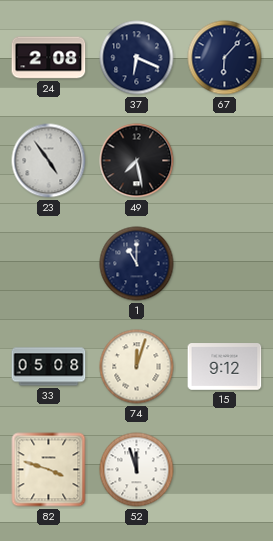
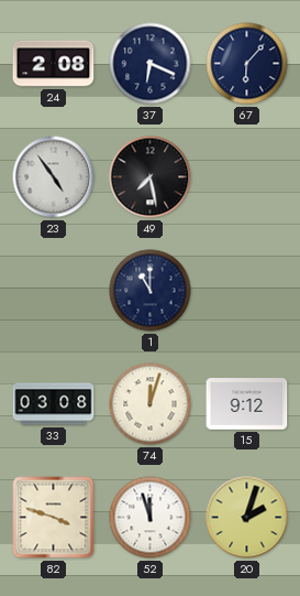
33: 05:08 -> 03:08 (54, 404)
20: none -> 2:03 (247, 518)
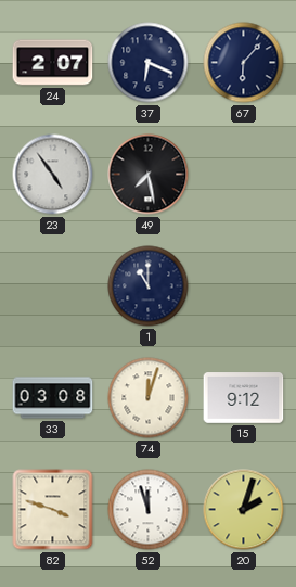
24: 2:08 -> 2:07 (53, 63)
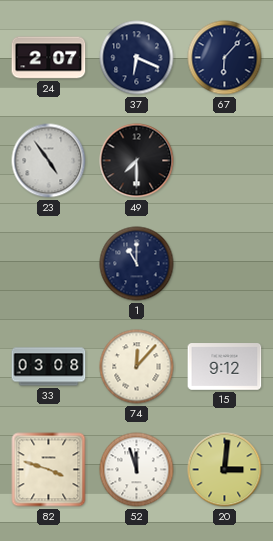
49: 7:28 -> 7:30 (137, 161)
74: 12:03 -> 12:07 (137, 367)
20: 2:03 -> 3:01 (225, 470)
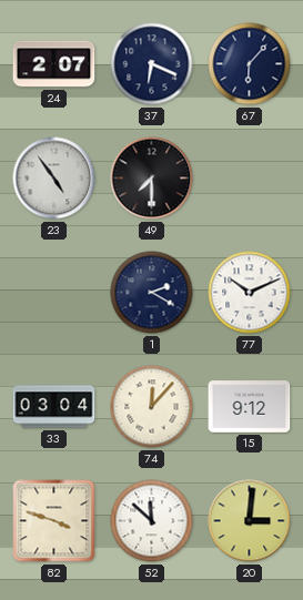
1: 11:00 -> 2:20 (152, 293)
77: none -> 10:11 (250, 293)
33: 03:08 -> 03:04 (54, 407)
52: 11:57 -> 11:52 (152, 521)
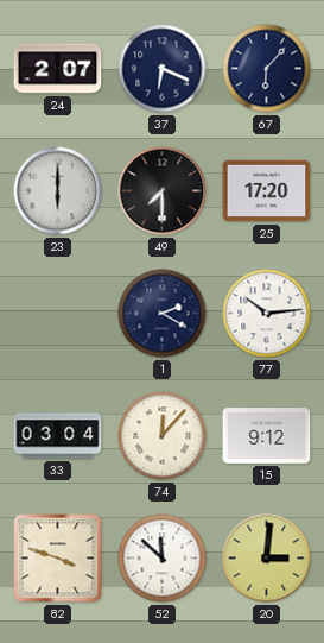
23: 4:54 -> 6:00 (58, 191)
25: none -> 17:20 (267, 191)
77: 10:11 -> 10:14 (267, 314)
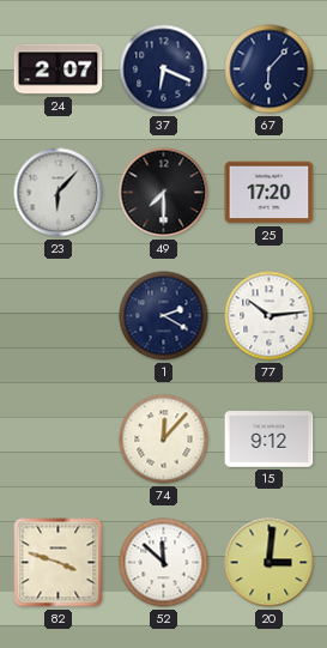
23: 6:00 -> 6:07 (59, 193)
33: 03:04 -> none (58, 436)
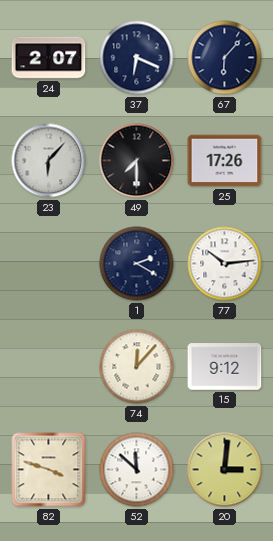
25: 17:20 -> 17:26 (225, 161)
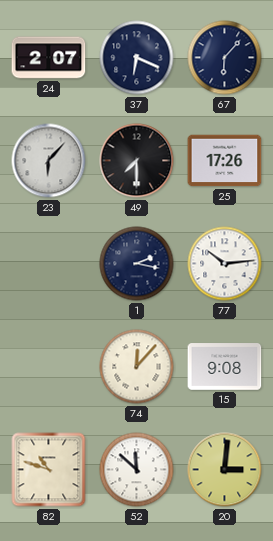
1: 2:20 -> 2:17 (137, 264)
15: 9:12 -> 9:08 (225, 367)
82: 3:48 -> 10:48 (49, 470)
